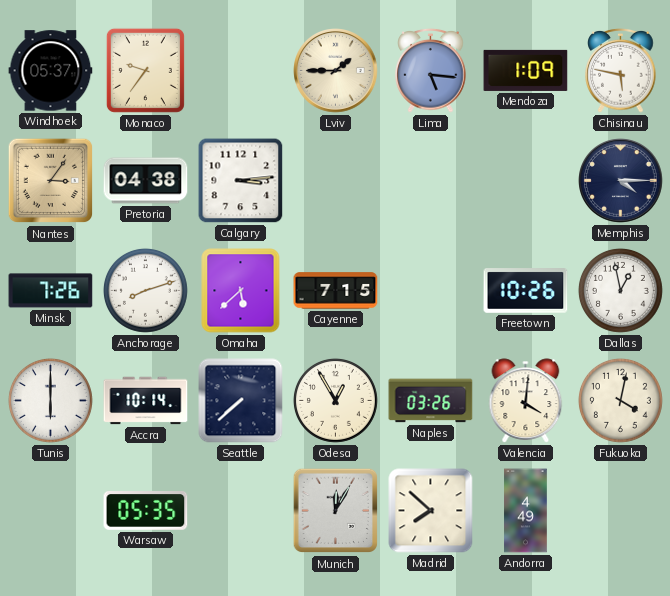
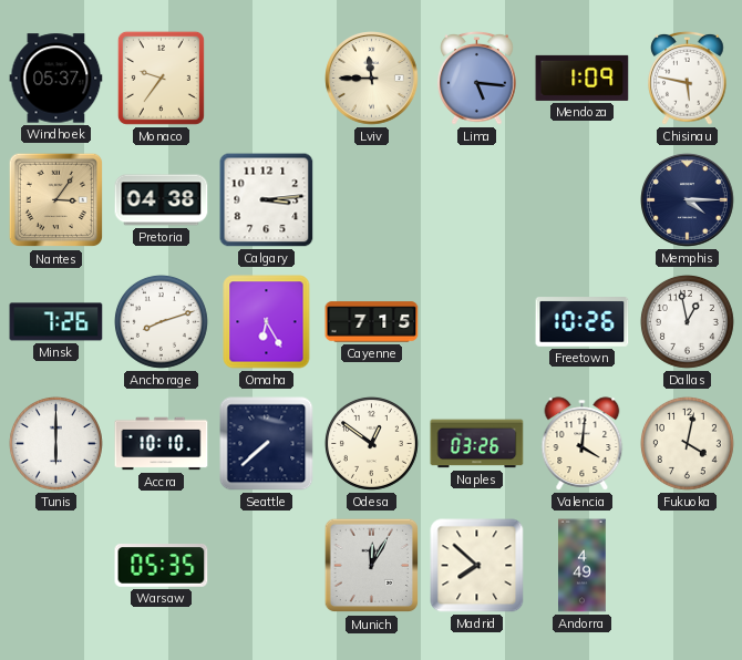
Lviv: 1:45 -> 11:45 (372, 79)
Omaha: 5:38 -> 6:25 (267, 322)
Accra: 10:14 -> 10:10 (162, 444)
Odesa: 12:55 -> 12:51 (371, 443)
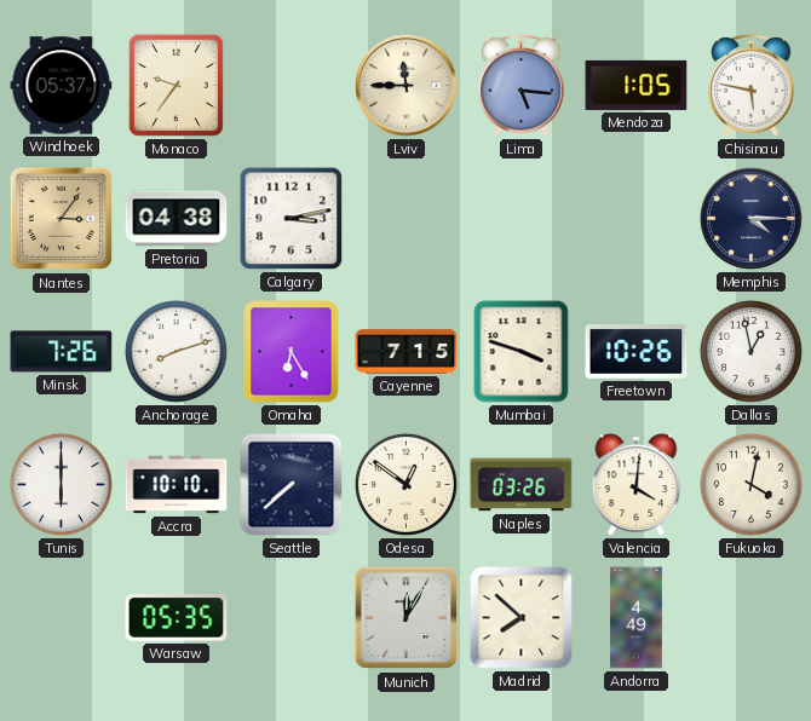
Mendoza: 1:09 -> 1:05 (637, 85)
Calgary: 3:14 -> 3:13 (292, 219)
Mumbai: none -> 3:48 (522, 352)
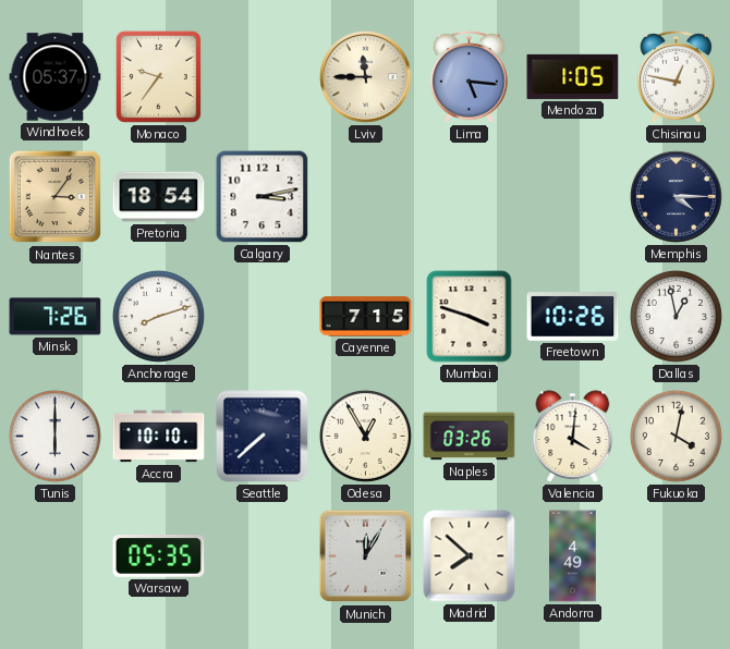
Chisinau: 5:47 -> 12:47 (677, 76)
Pretoria: 04:38 -> 18:54 (159, 197)
Omaha: 6:25 -> none (292, 352)
Odesa: 12:51 -> 12:55 (365, 436)
